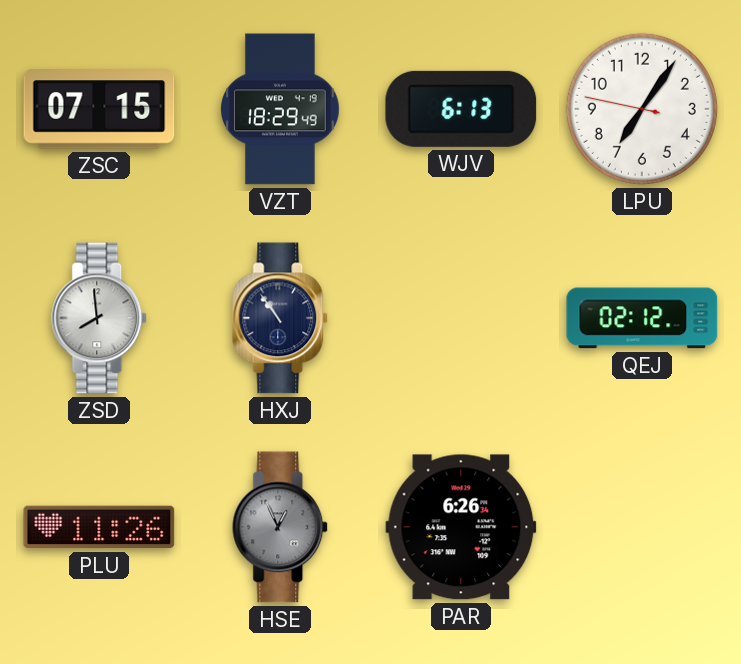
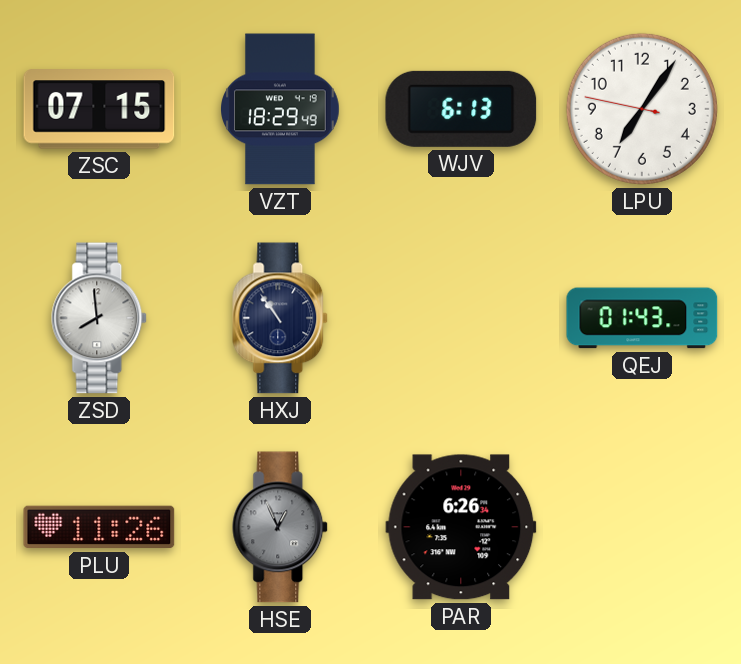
QEJ: 02:12 -> 01:43 (642, 318)
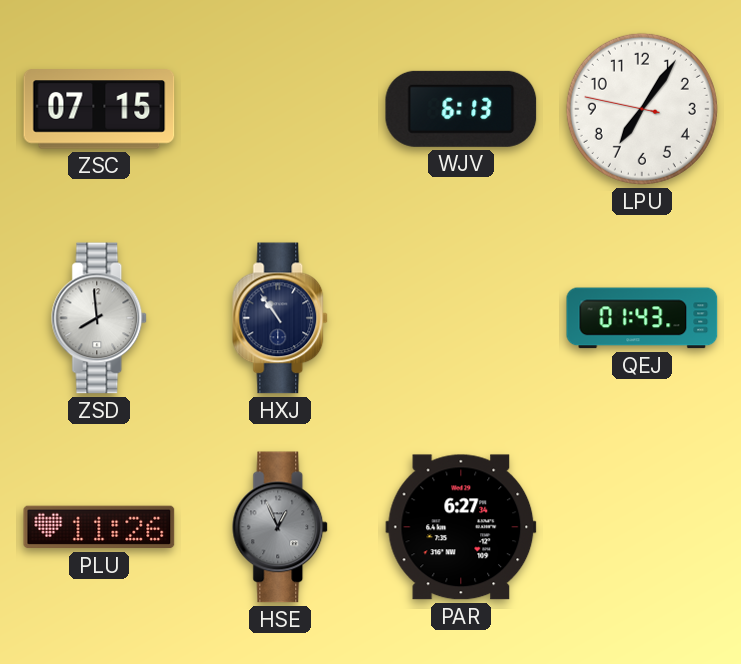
VZT: 18:29 -> none (280, 109)
PAR: 6:26 -> 6:27 (461, 527)
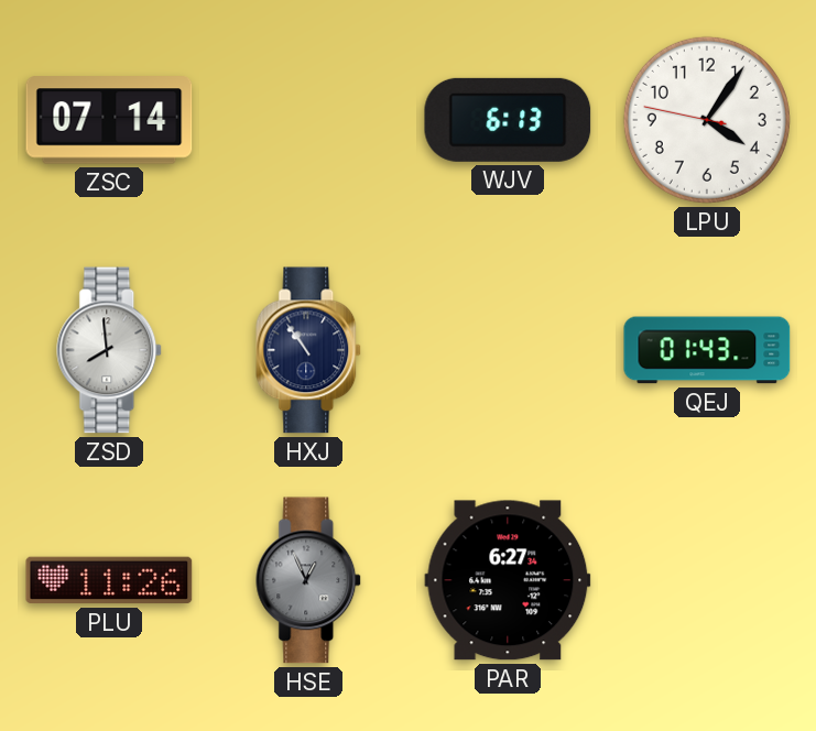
ZSC: 07:15 -> 07:14 (109, 120)
LPU: 7:05 -> 4:05 (707, 120)
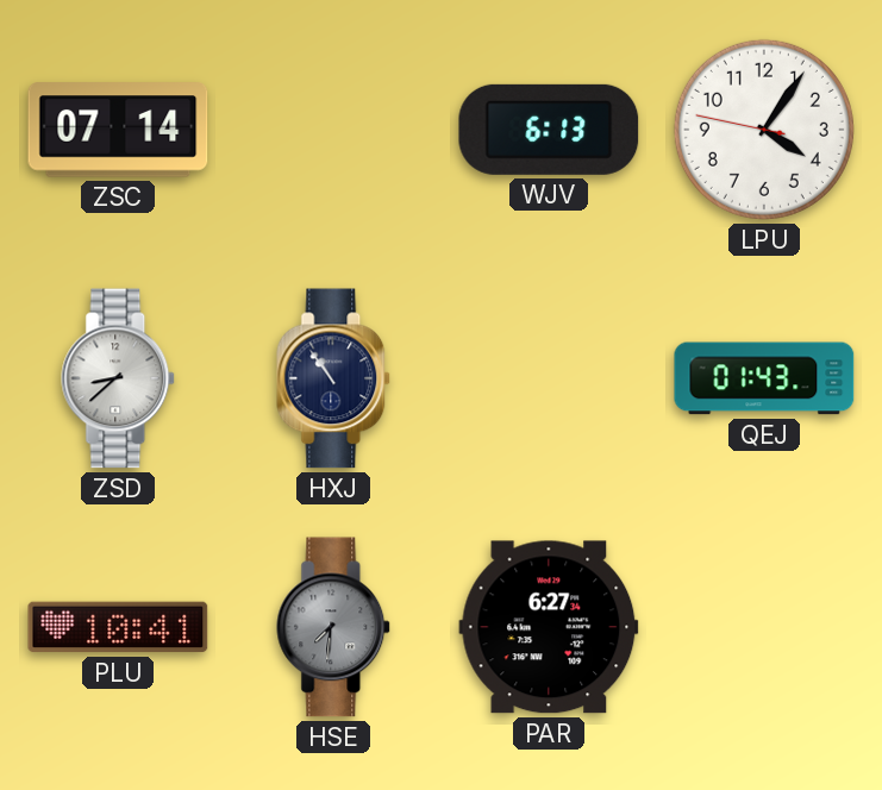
ZSD: 7:59 -> 8:38 (119, 378)
PLU: 11:26 -> 10:41 (118, 627)
HSE: 12:56 -> 7:31 (334, 627)
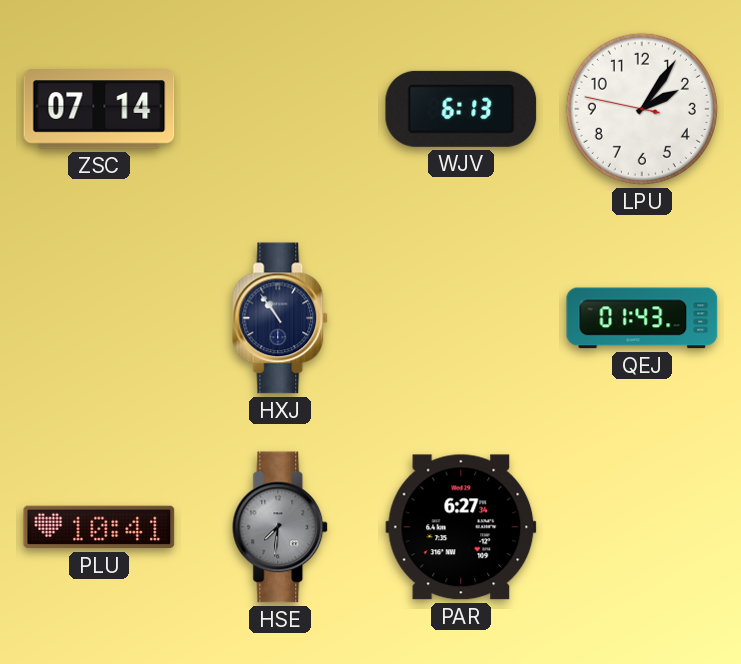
LPU: 4:05 -> 2:05 (642, 109)
ZSD: 8:38 -> none (119, 378)
